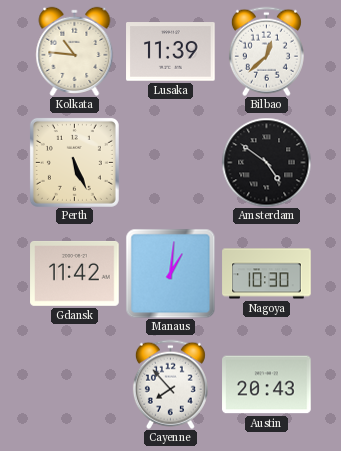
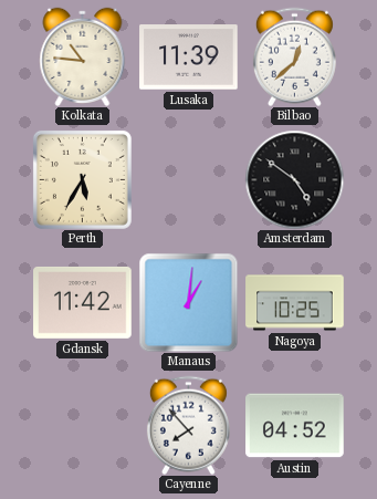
Perth: 5:26 -> 5:35 (82, 179)
Nagoya: 10:30 -> 10:25 (295, 303)
Austin: 20:43 -> 04:52 (295, 426)
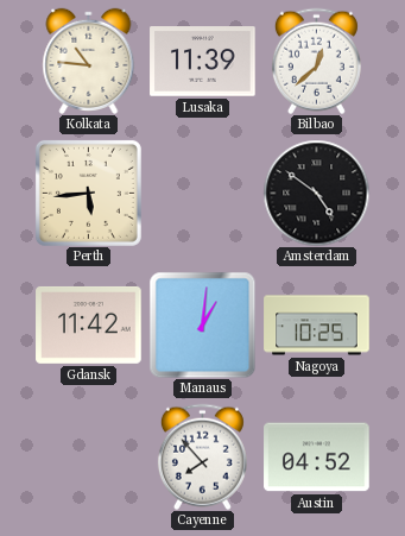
Perth: 5:35 -> 5:44 (88, 193)
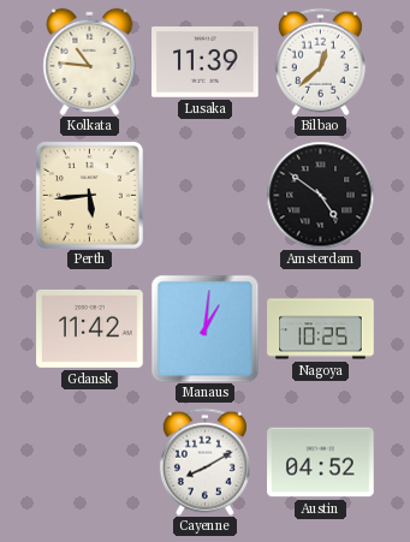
Cayenne: 7:53 -> 8:10 (204, 461)
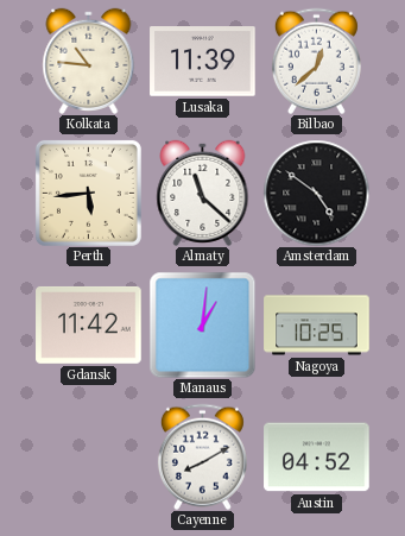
Almaty: none -> 11:22 (203, 193)
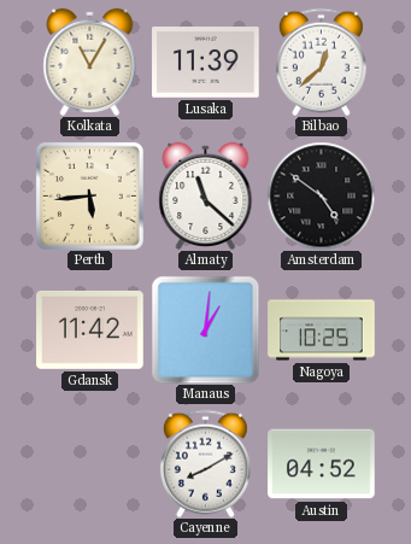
Kolkata: 10:46 -> 11:05 (90, 62)
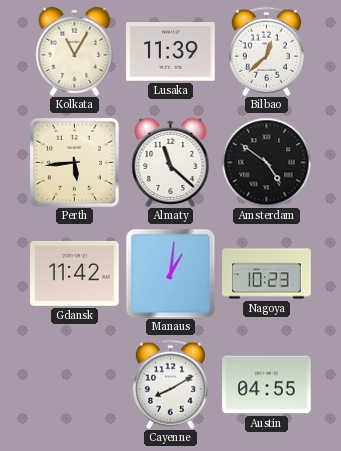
Nagoya: 10:25 -> 10:23 (267, 274)
Austin: 04:52 -> 04:55 (267, 385)
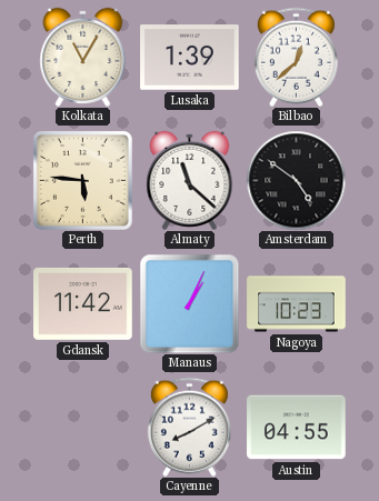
Lusaka: 11:39 -> 1:39 (190, 58)
Perth: 5:44 -> 5:46 (82, 180)
Manaus: 1:01 -> 1:04 (189, 303)
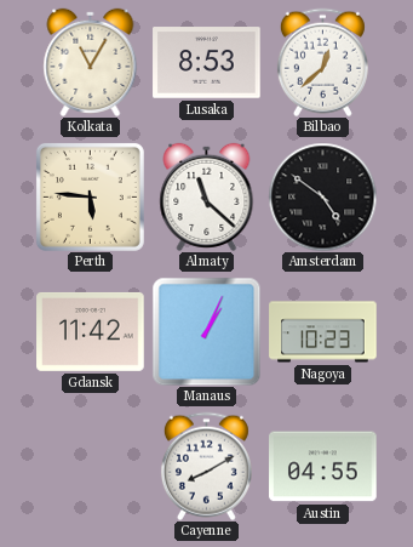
Lusaka: 1:39 -> 8:53 (207, 63)
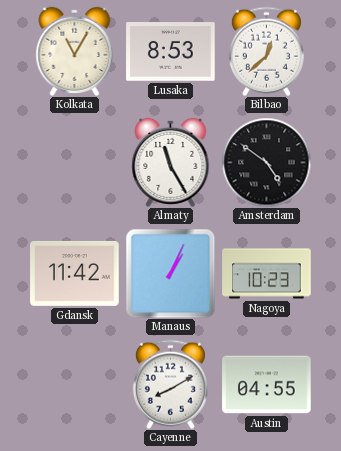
Perth: 5:46 -> none (90, 196)
Almaty: 11:22 -> 11:25 (171, 162)
